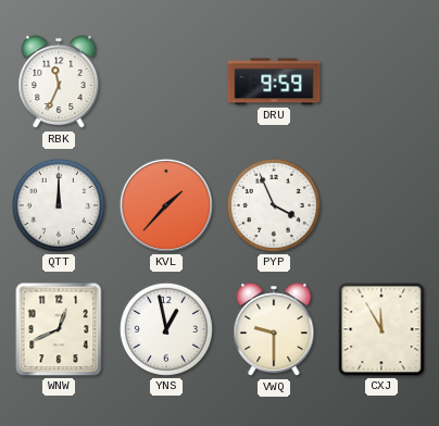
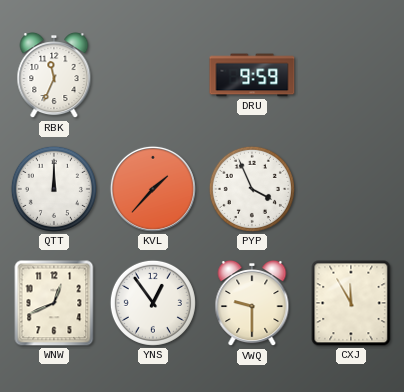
YNS: 12:58 -> 12:54 (153, 303)
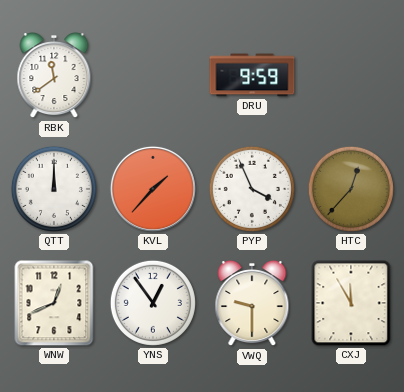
RBK: 11:34 -> 11:39 (54, 76)
HTC: none -> 12:37 (351, 189)
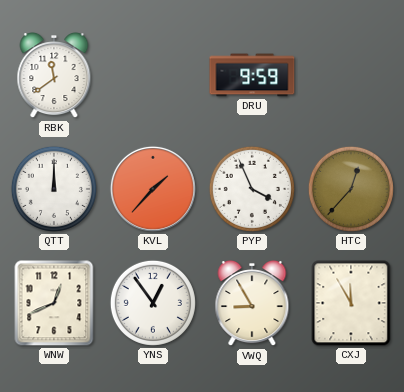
VWQ: 9:30 -> 8:55 (252, 304)
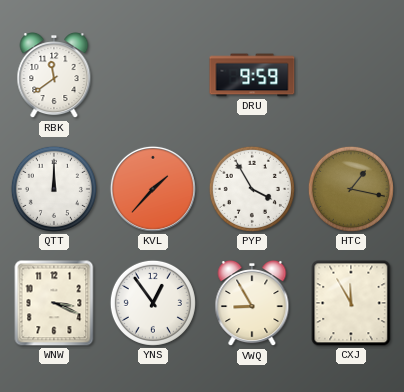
PYP: 3:56 -> 3:55 (252, 189)
HTC: 12:37 -> 1:17 (351, 189)
WNW: 12:41 -> 3:19 (54, 303)
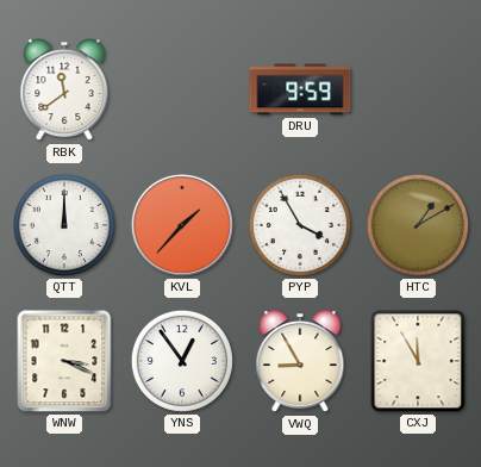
HTC: 1:17 -> 1:10 (418, 225)
